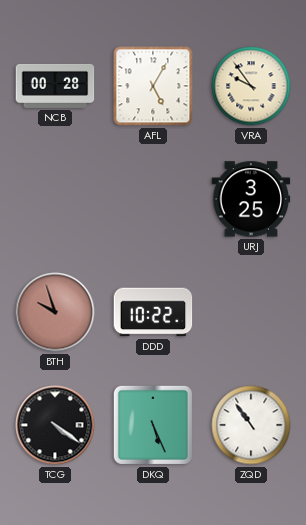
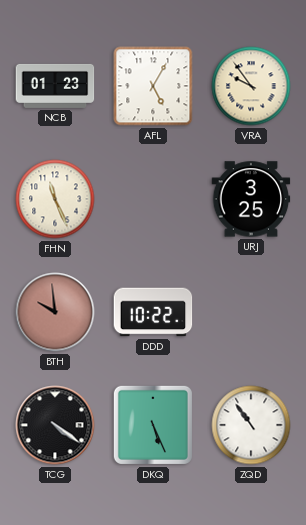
NCB: 00:28 -> 01:23 (55, 86)
FHN: none -> 11:26 (55, 199)
BTH: 9:57 -> 9:59 (55, 312)
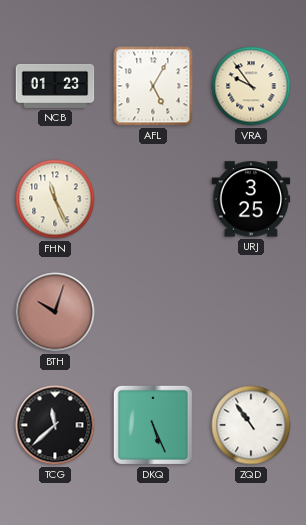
BTH: 9:59 -> 10:03 (55, 312)
DDD: 10:22 -> none (153, 312)
TCG: 4:21 -> 11:38 (55, 425)
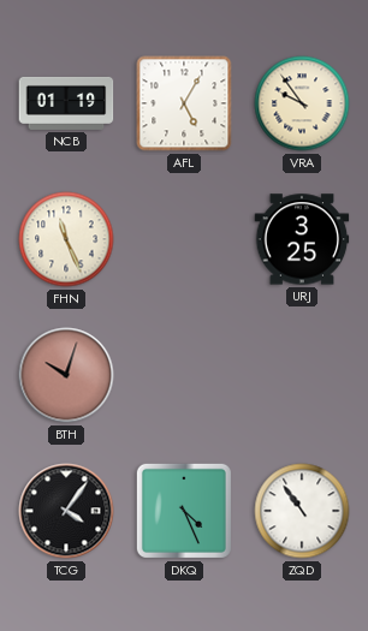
NCB: 01:23 -> 01:19 (66, 103)
TCG: 11:38 -> 4:06 (66, 511)
DKQ: 5:26 -> 4:26 (184, 511)
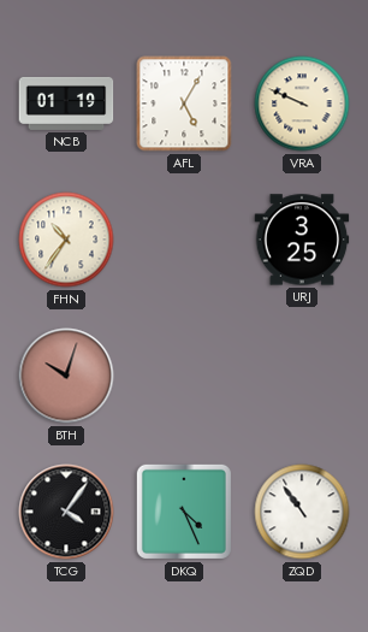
VRA: 9:54 -> 9:49 (302, 104)
FHN: 11:26 -> 10:36 (66, 240)
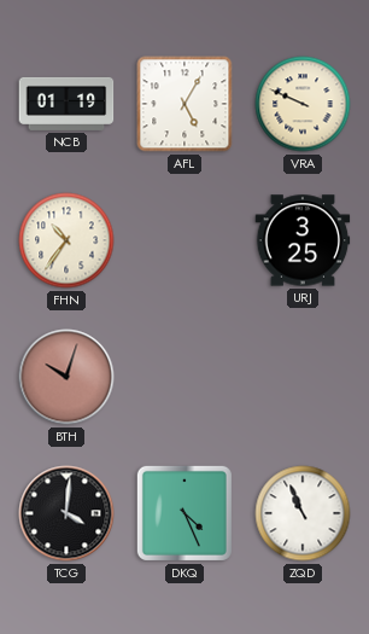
TCG: 4:06 -> 4:01 (66, 513)
ZQD: 10:54 -> 10:56 (303, 513)
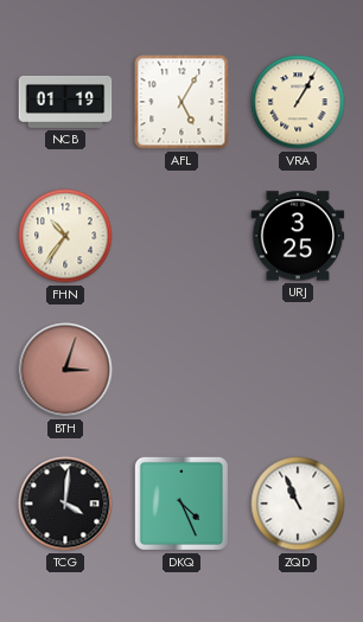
VRA: 9:49 -> 1:05 (298, 102)
BTH: 10:03 -> 3:03 (65, 370)
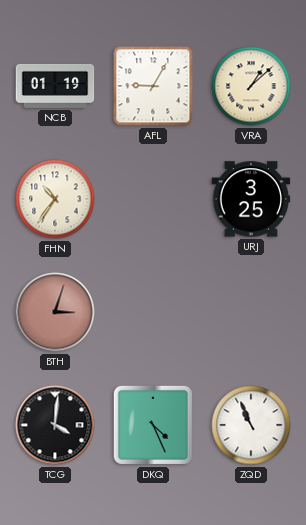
AFL: 5:05 -> 9:05 (153, 86)
VRA: 1:05 -> 1:08 (251, 86)
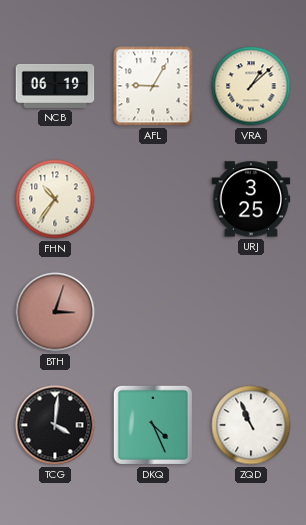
NCB: 01:19 -> 06:19 (55, 86)
